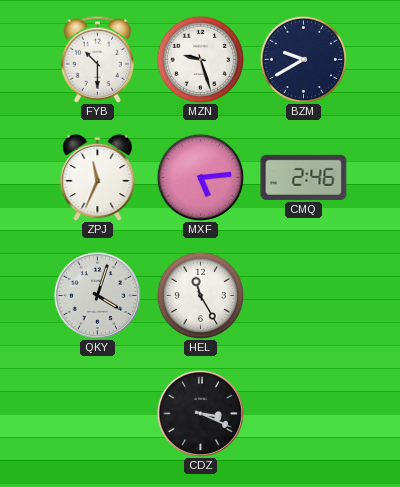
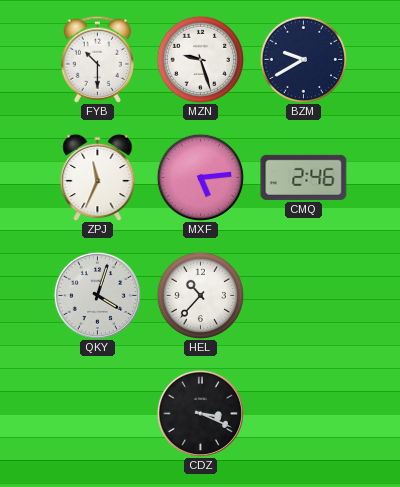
HEL: 11:25 -> 10:37 (200, 295)
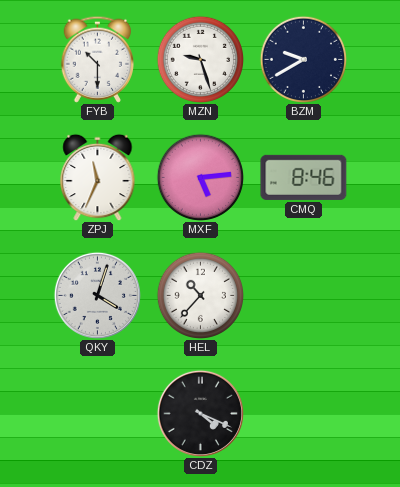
CMQ: 2:46 -> 8:46 (304, 177)
CDZ: 3:19 -> 4:19 (200, 413)
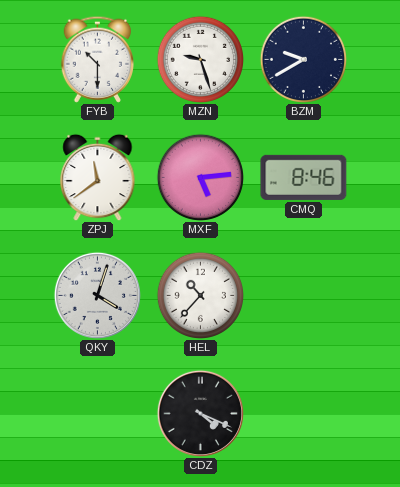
ZPJ: 11:34 -> 11:39 (98, 177)
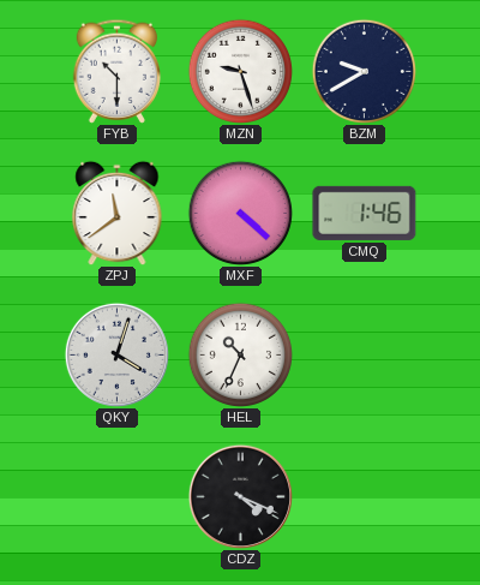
MXF: 5:14 -> 4:22 (240, 213)
CMQ: 8:46 -> 1:46 (365, 213)
HEL: 10:37 -> 10:34 (240, 354)
